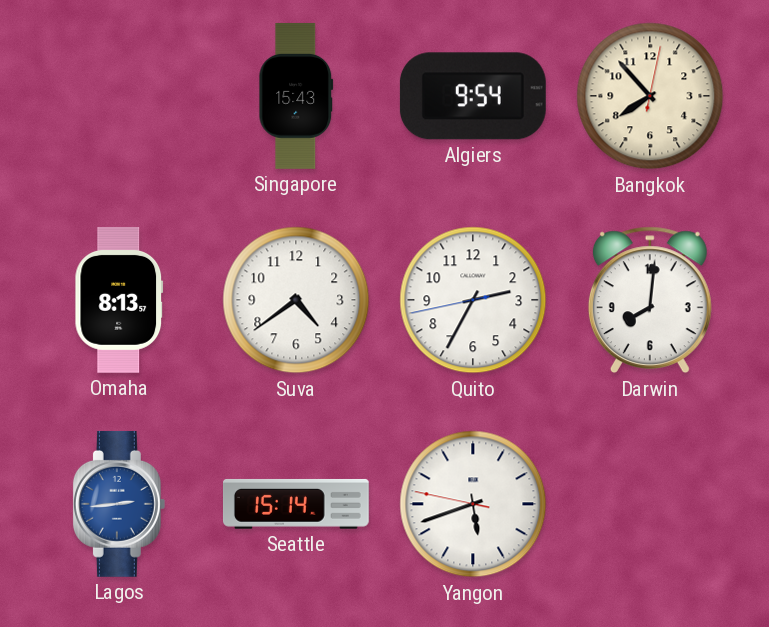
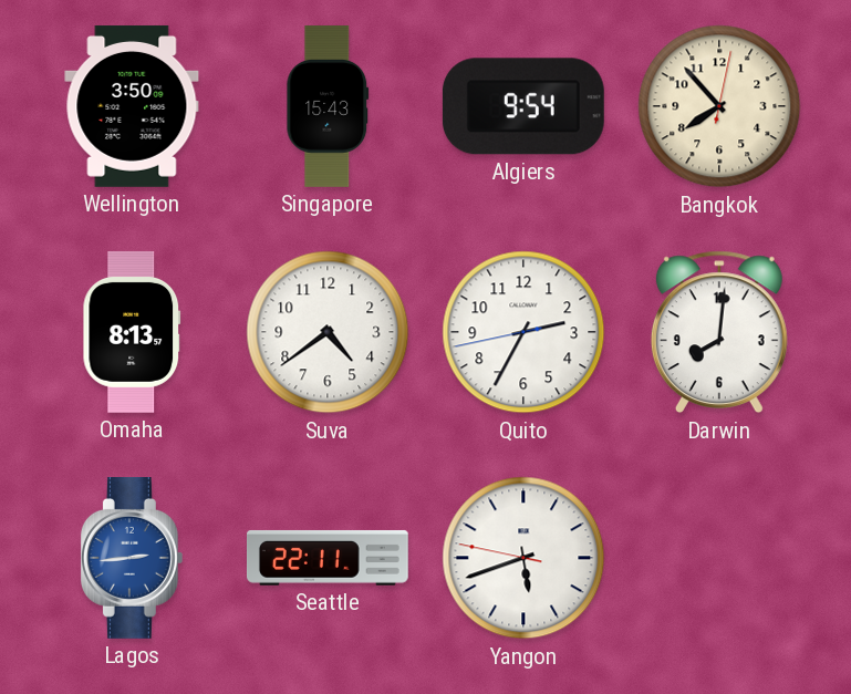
Wellington: none -> 3:50 (132, 106)
Seattle: 15:14 -> 22:11 (328, 558)
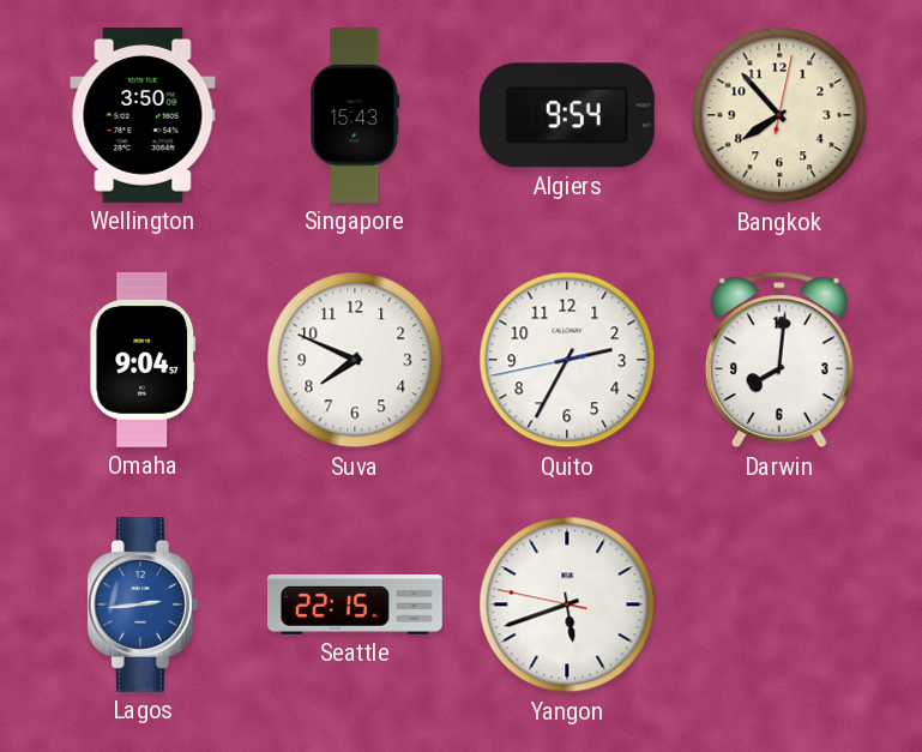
Omaha: 8:13 -> 9:04 (143, 360)
Suva: 4:39 -> 7:49 (355, 360)
Seattle: 22:11 -> 22:15 (355, 604)
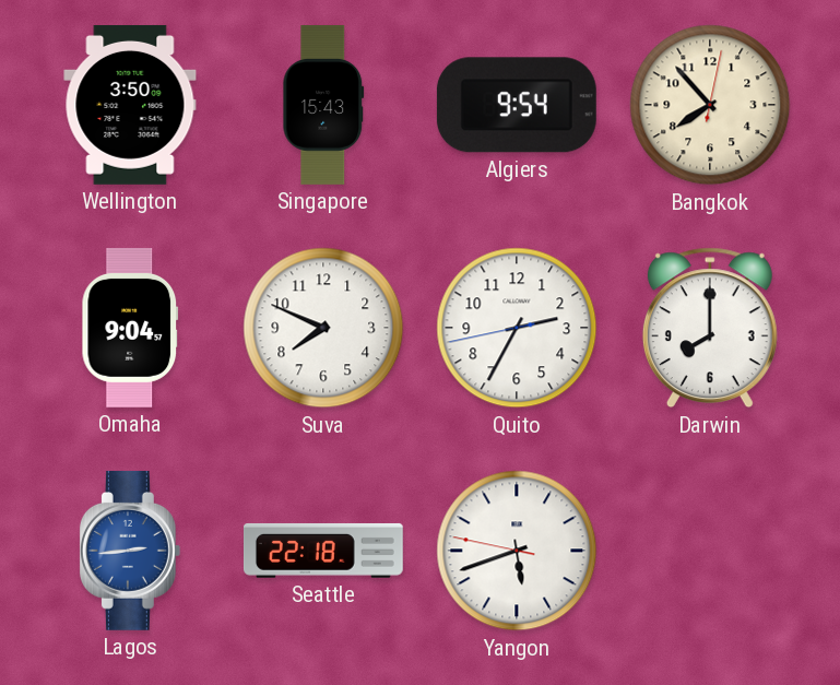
Darwin: 8:01 -> 8:00 (710, 328)
Seattle: 22:15 -> 22:18 (323, 551)
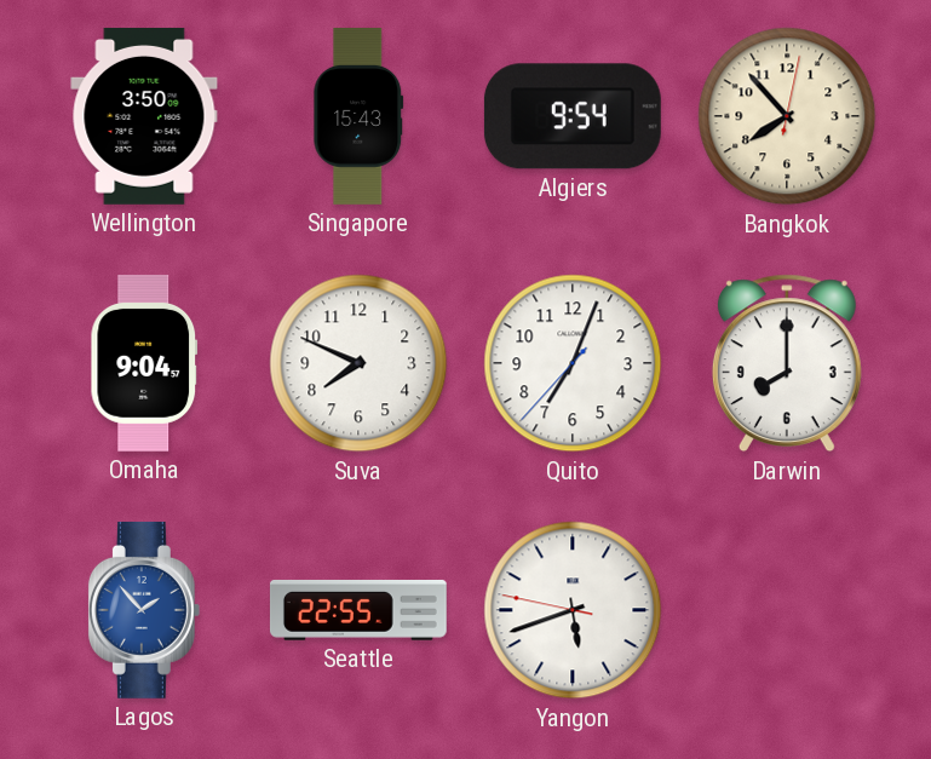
Quito: 2:34 -> 7:03 (573, 363)
Lagos: 2:44 -> 1:53 (144, 610)
Seattle: 22:18 -> 22:55 (358, 610)
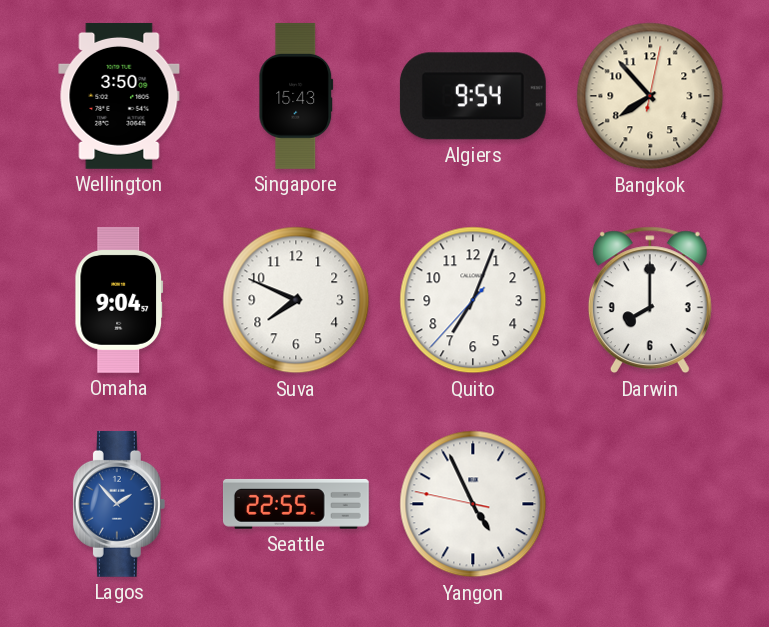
Yangon: 5:41 -> 4:55 (473, 504)
